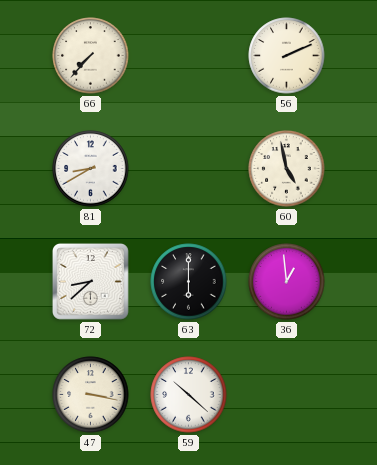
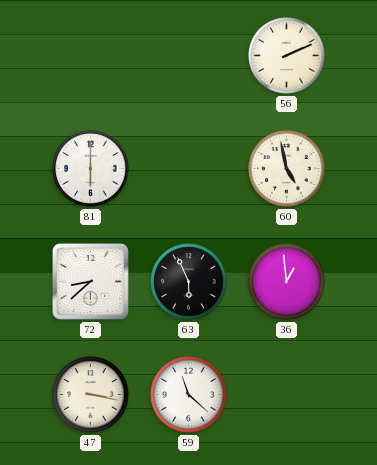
66: 7:37 -> none (91, 56)
81: 8:40 -> 6:00 (91, 169)
63: 6:00 -> 5:56 (189, 282)
59: 10:22 -> 11:22 (189, 395)
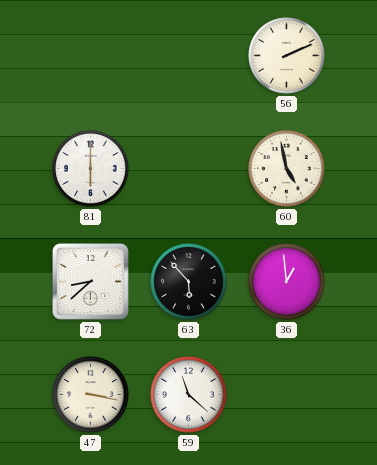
63: 5:56 -> 5:53 (189, 282)
